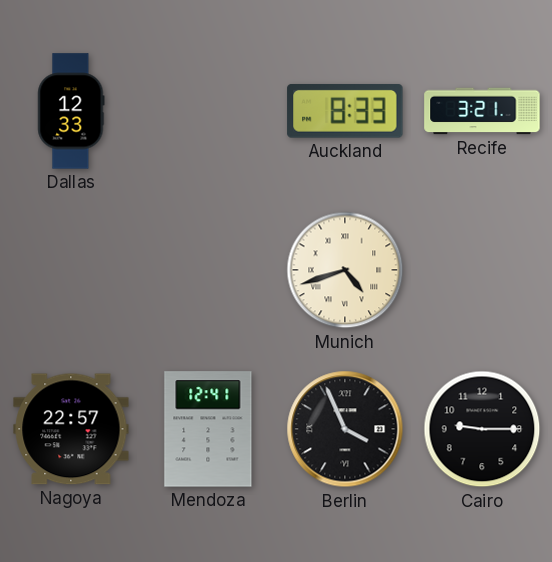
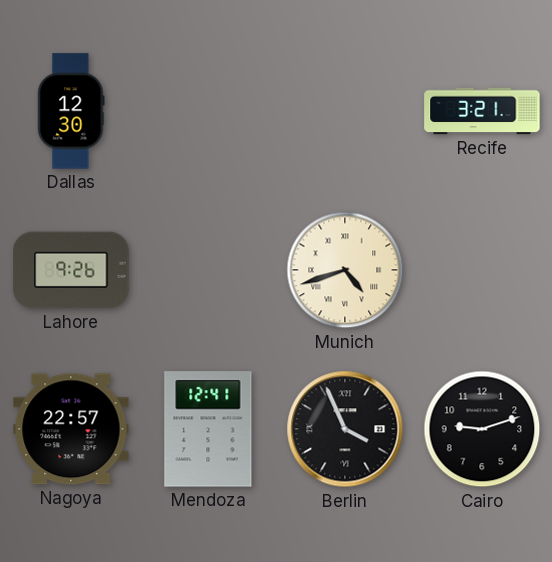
Dallas: 12:33 -> 12:30 (71, 111)
Auckland: 8:33 -> none (345, 111)
Lahore: none -> 9:26 (71, 270)
Cairo: 9:15 -> 9:12 (482, 429)
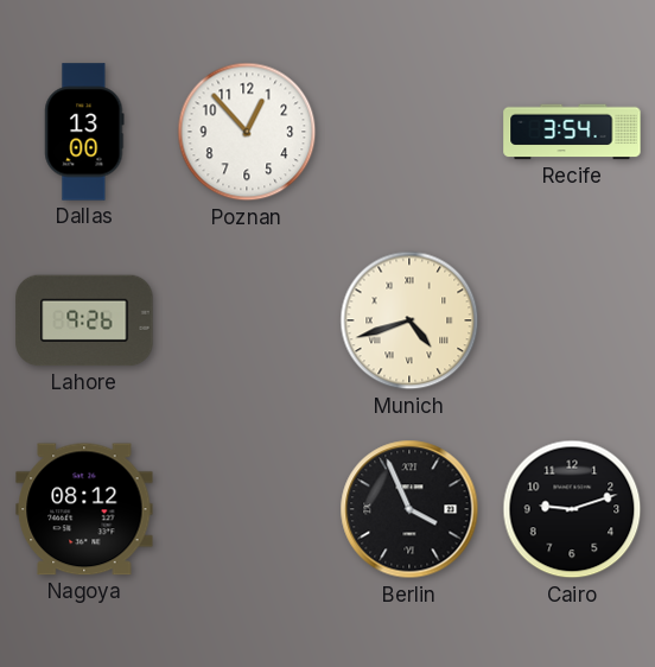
Dallas: 12:30 -> 13:00 (84, 132)
Poznan: none -> 12:53 (247, 132)
Recife: 3:21 -> 3:54 (572, 132)
Nagoya: 22:57 -> 08:12 (84, 509)
Mendoza: 12:41 -> none (208, 429)
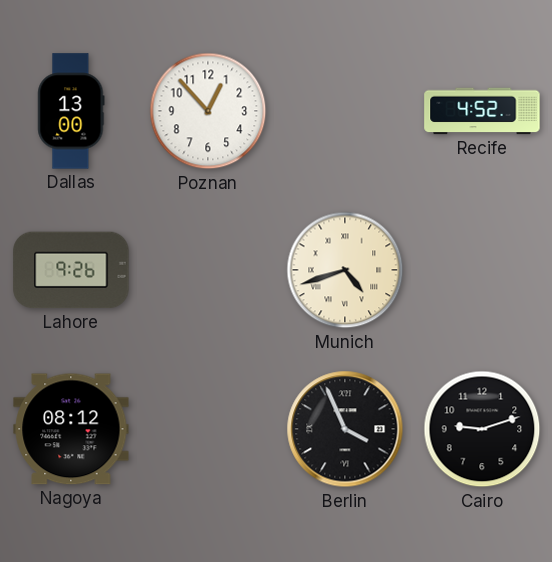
Recife: 3:54 -> 4:52 (482, 111)
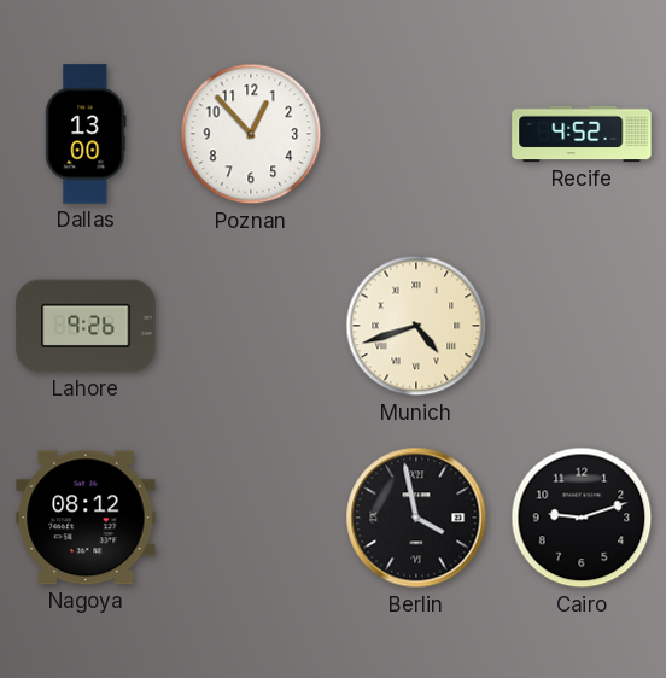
Berlin: 3:56 -> 3:58 (416, 518)
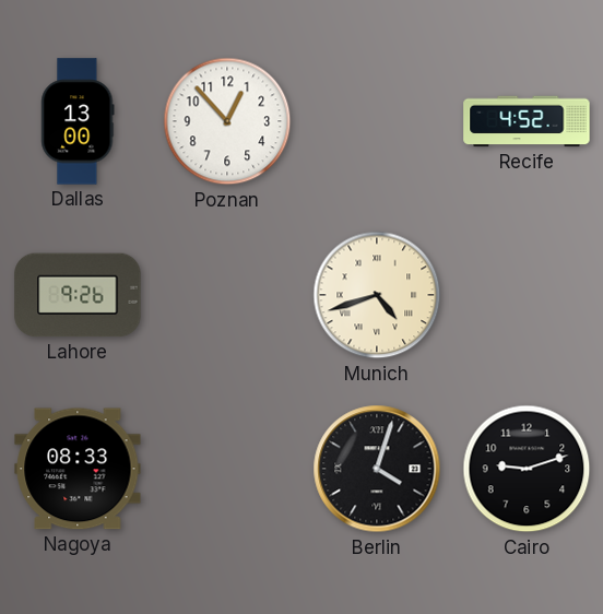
Nagoya: 08:12 -> 08:33 (78, 469)
Berlin: 3:58 -> 4:03 (377, 469)
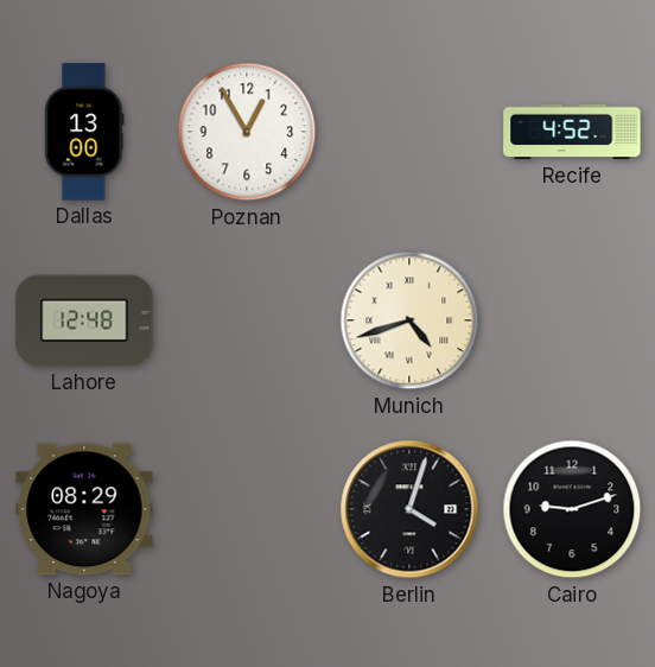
Poznan: 12:53 -> 12:55 (247, 132)
Lahore: 9:26 -> 12:48 (84, 320)
Nagoya: 08:33 -> 08:29 (84, 509)
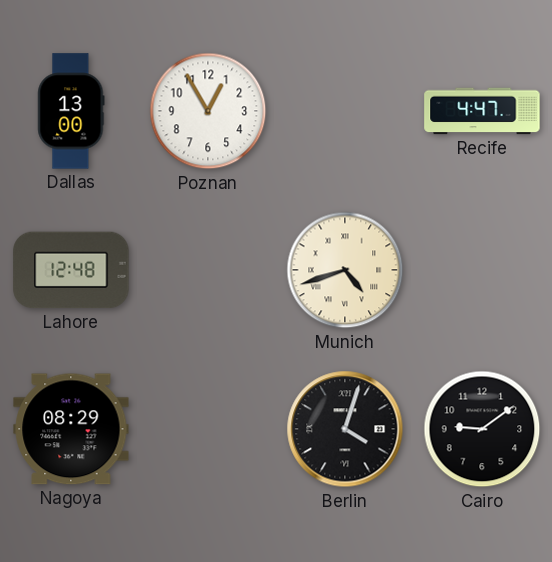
Recife: 4:52 -> 4:47 (482, 111)
Cairo: 9:12 -> 9:09 (482, 429)
